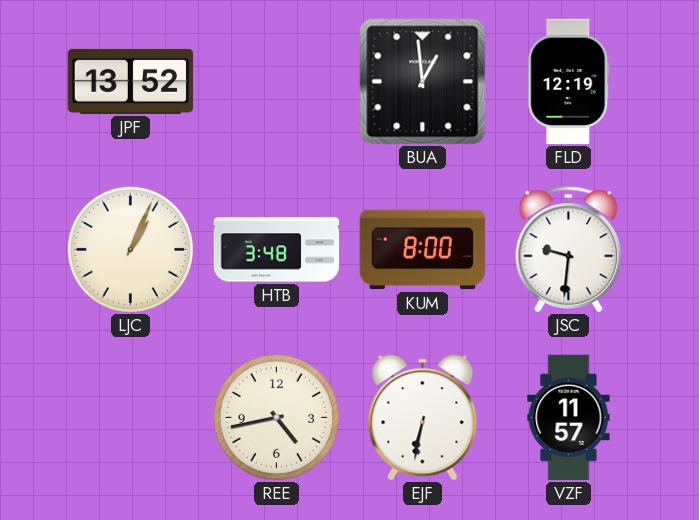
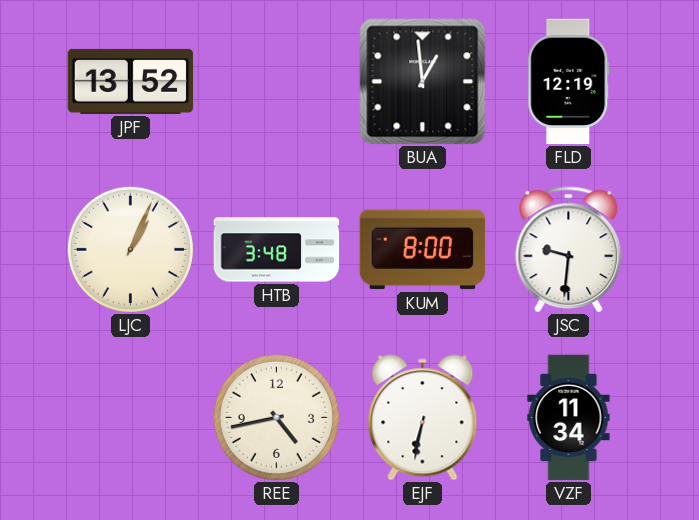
VZF: 11:57 -> 11:34 (569, 418)
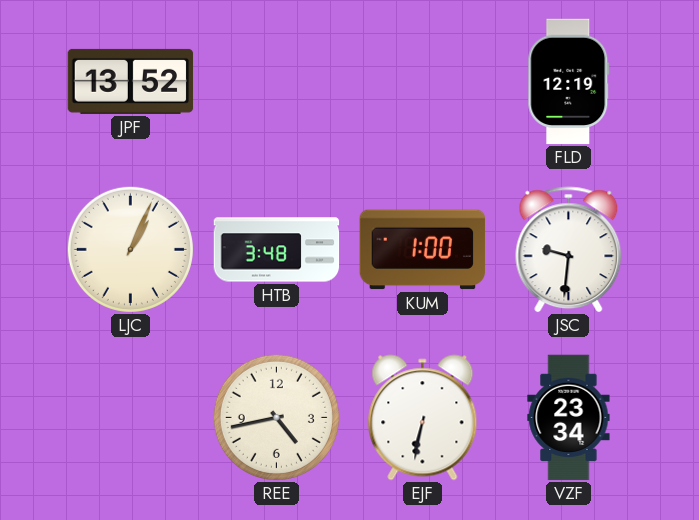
BUA: 12:59 -> none (423, 82)
KUM: 8:00 -> 1:00 (423, 250)
VZF: 11:34 -> 23:34 (569, 418)
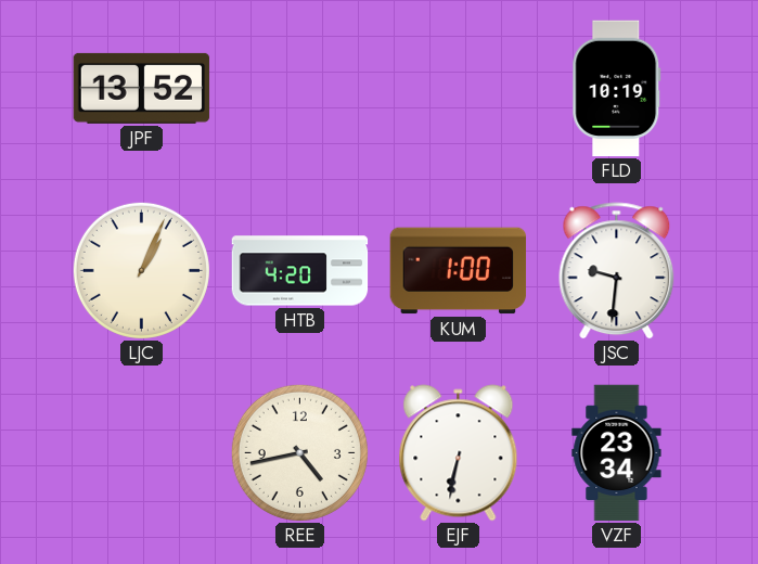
FLD: 12:19 -> 10:19 (617, 89)
HTB: 3:48 -> 4:20 (300, 271)
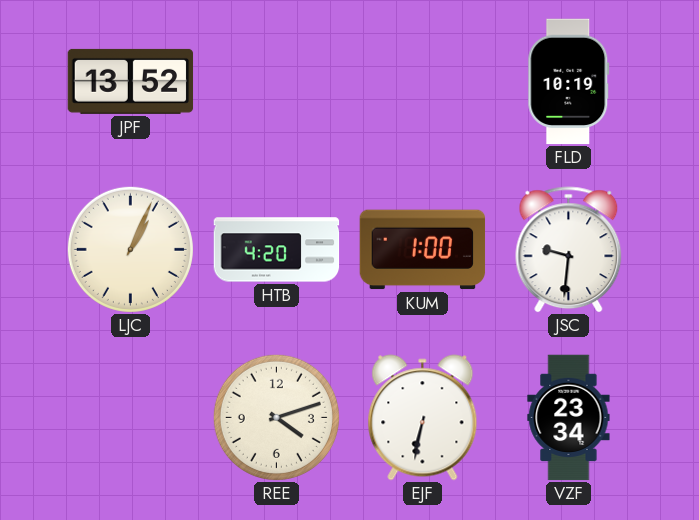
REE: 4:43 -> 4:12 (276, 417)
